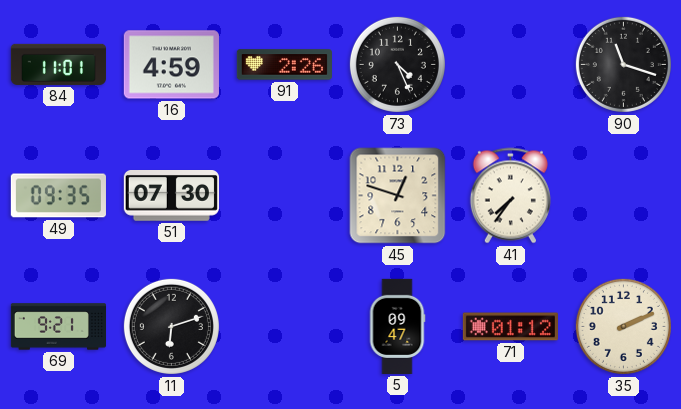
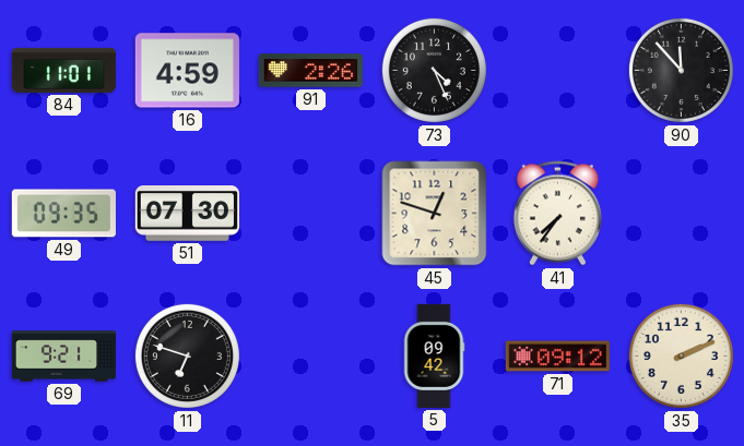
90: 11:18 -> 11:53 (681, 70)
11: 6:12 -> 6:48 (187, 355)
5: 09:47 -> 09:42 (434, 355)
71: 01:12 -> 09:12 (557, 357)
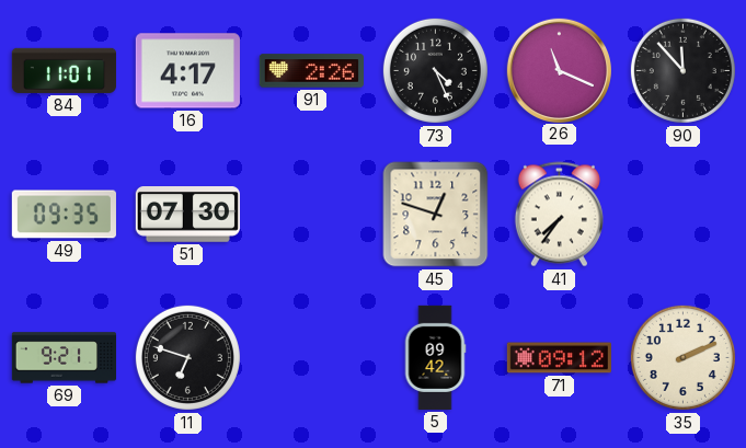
16: 4:59 -> 4:17 (187, 71)
26: none -> 11:19 (559, 70)
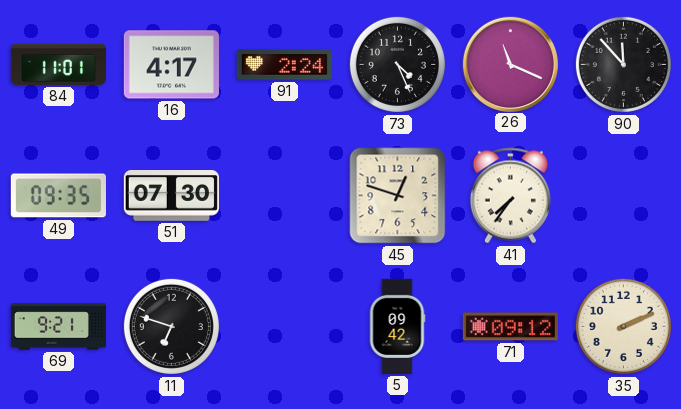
91: 2:26 -> 2:24 (284, 65)
